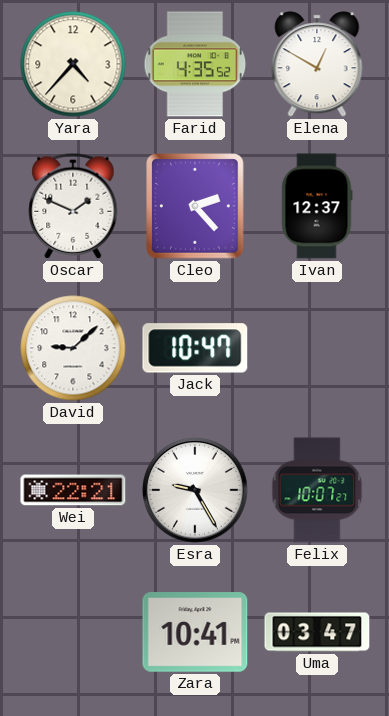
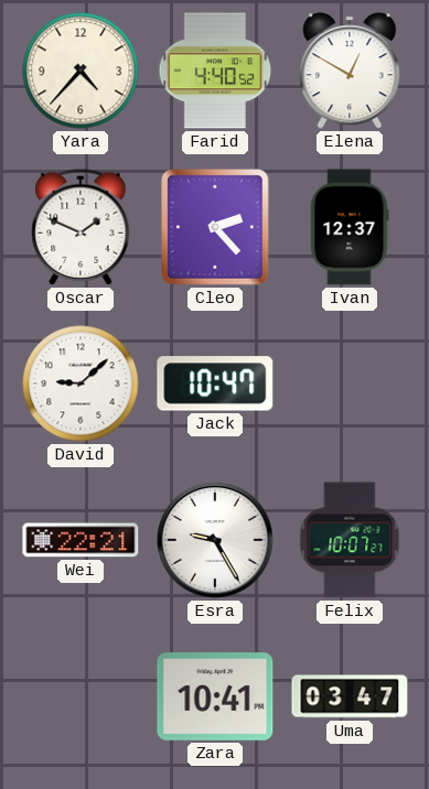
Farid: 4:35 -> 4:40 (215, 71)
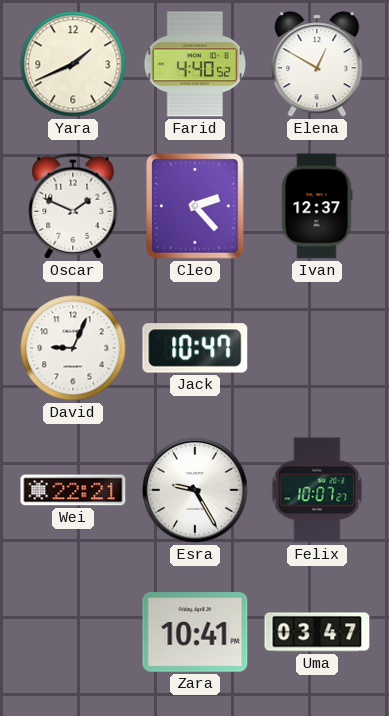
Yara: 4:37 -> 1:41 (73, 64)
David: 9:08 -> 9:04 (73, 348)
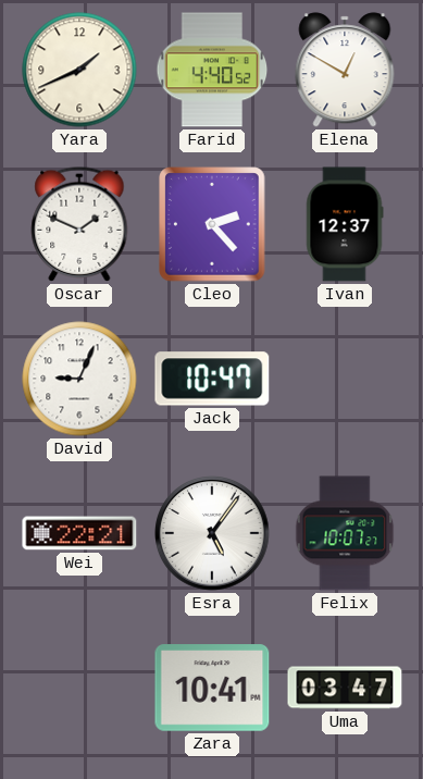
Esra: 9:25 -> 5:06 (212, 533)
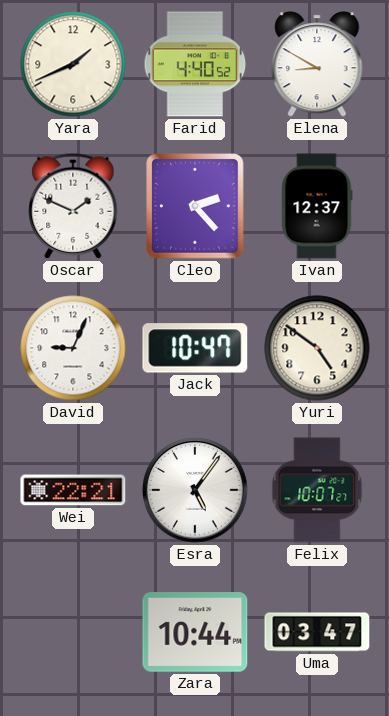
Elena: 12:50 -> 8:50 (317, 64)
Yuri: none -> 4:51 (317, 348)
Zara: 10:41 -> 10:44 (195, 632)
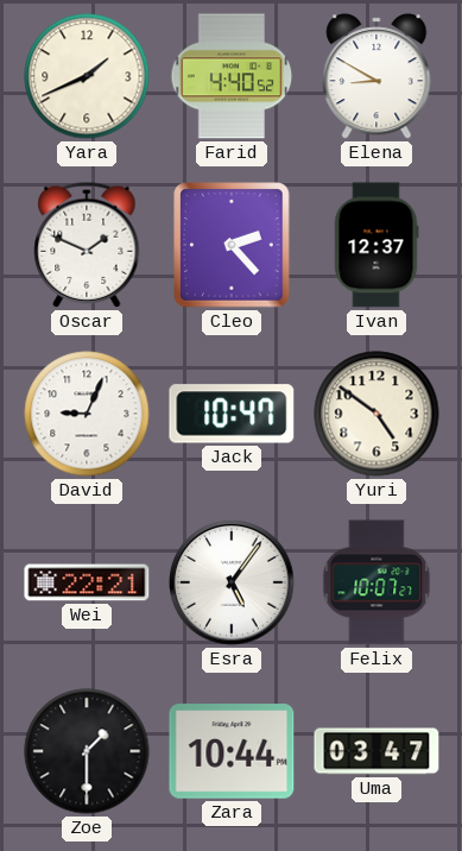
Zoe: none -> 1:30 (87, 751)
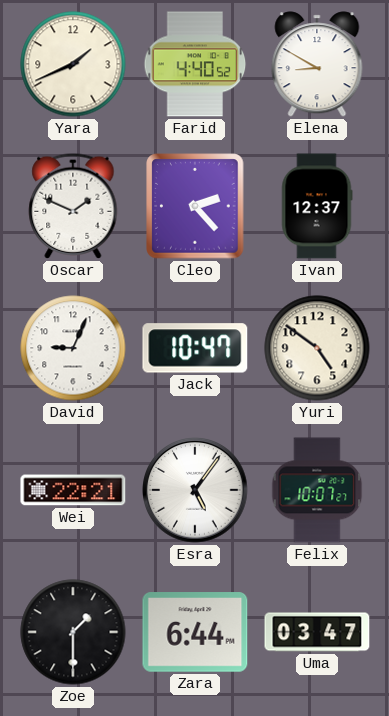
Zara: 10:44 -> 6:44 (195, 632)
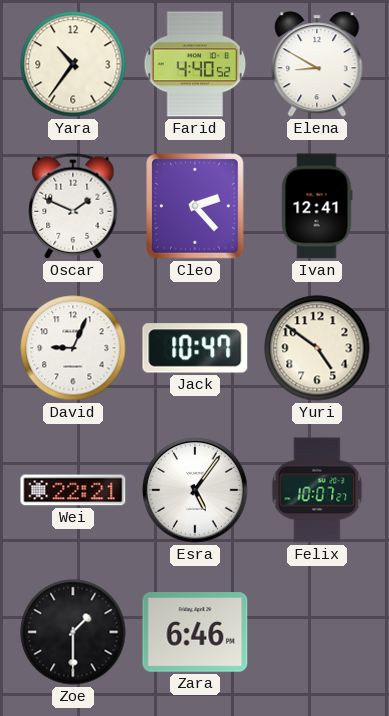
Yara: 1:41 -> 10:36 (73, 64)
Ivan: 12:37 -> 12:41 (317, 206)
Zara: 6:44 -> 6:46 (195, 632)
Uma: 03:47 -> none (317, 632)
